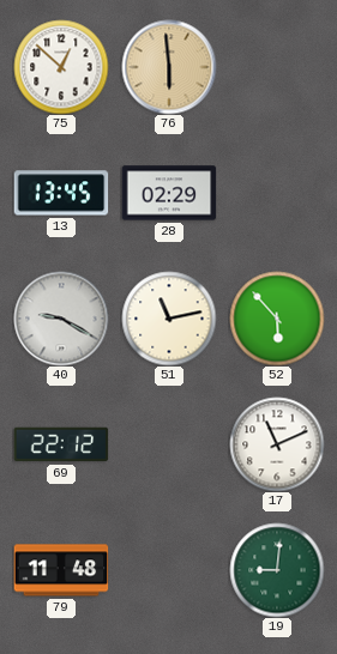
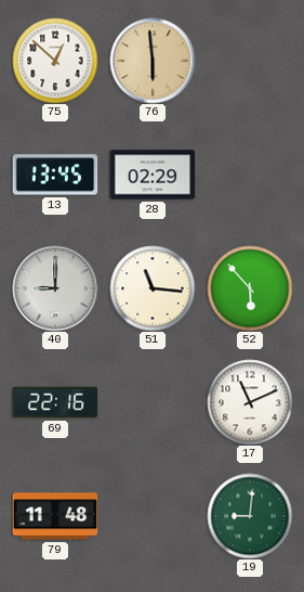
40: 9:20 -> 9:00 (55, 288)
51: 11:13 -> 11:16 (153, 288)
69: 22:12 -> 22:16 (55, 402)
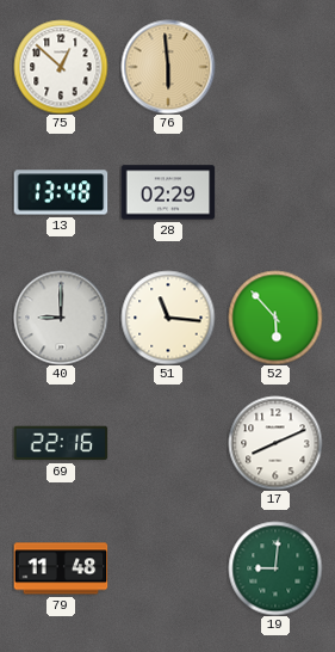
13: 13:45 -> 13:48 (61, 192)
17: 11:11 -> 8:11 (275, 443)
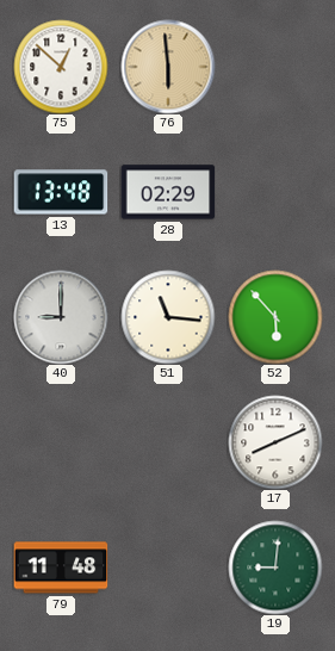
69: 22:16 -> none (61, 443)
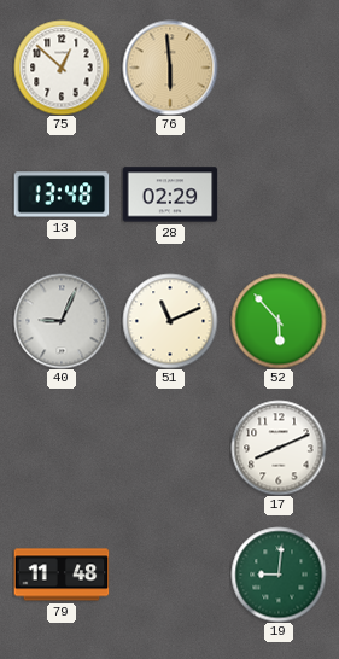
40: 9:00 -> 9:04 (62, 321)
51: 11:16 -> 11:11 (170, 321)
